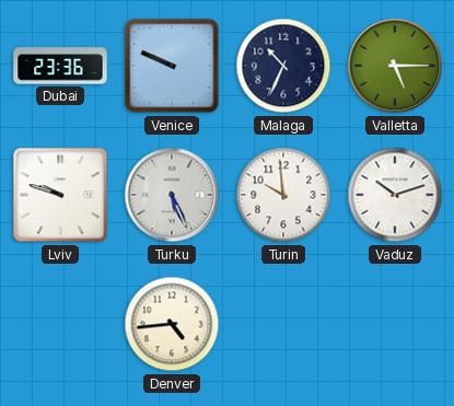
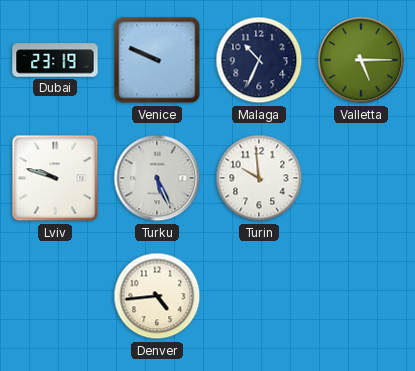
Dubai: 23:36 -> 23:19 (55, 60)
Vaduz: 10:12 -> none (395, 195)
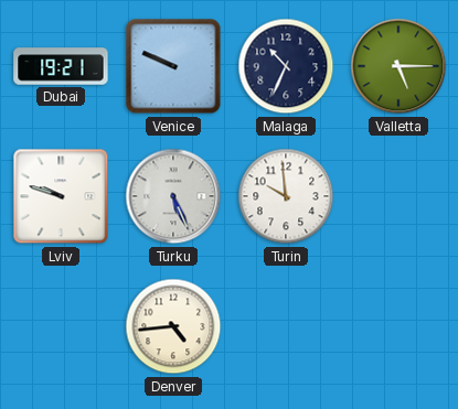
Dubai: 23:19 -> 19:21 (61, 66)
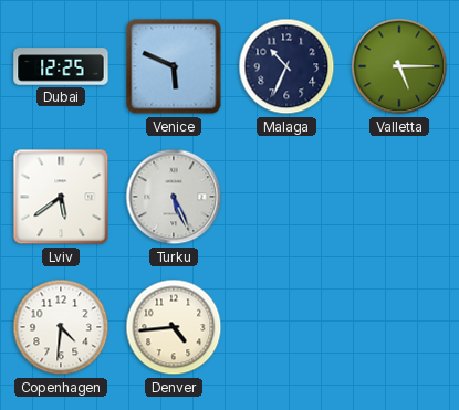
Dubai: 19:21 -> 12:25 (61, 66)
Venice: 9:49 -> 5:49 (174, 66)
Lviv: 9:48 -> 5:39 (61, 197)
Turin: 9:59 -> none (286, 196)
Copenhagen: none -> 4:31 (61, 327)
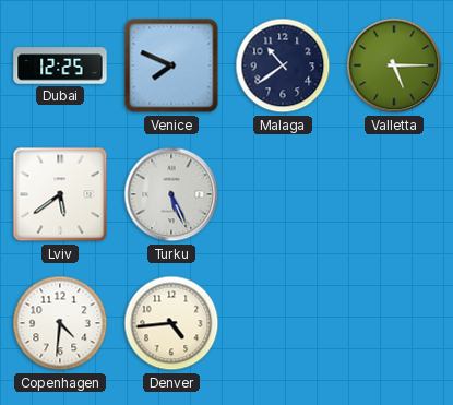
Venice: 5:49 -> 7:49 (171, 65)
Malaga: 10:34 -> 10:39 (283, 65)
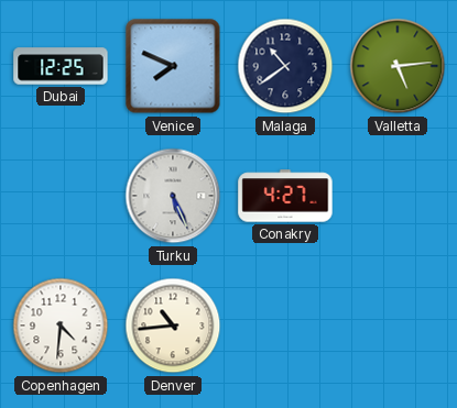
Valletta: 5:15 -> 5:14 (398, 66)
Lviv: 5:39 -> none (60, 194)
Conakry: none -> 4:27 (285, 196)
Denver: 4:44 -> 10:44 (173, 326)
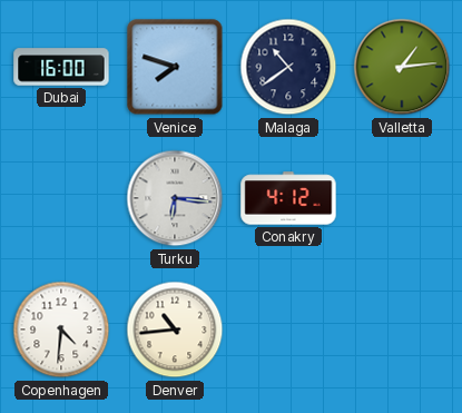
Dubai: 12:25 -> 16:00 (61, 67)
Venice: 7:49 -> 7:48 (175, 67)
Valletta: 5:14 -> 1:14 (402, 67)
Turku: 5:26 -> 6:16 (175, 198)
Conakry: 4:27 -> 4:12 (288, 198)
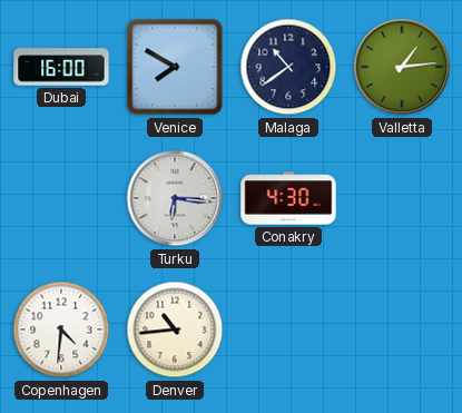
Venice: 7:48 -> 7:50 (175, 67)
Conakry: 4:12 -> 4:30 (288, 198)
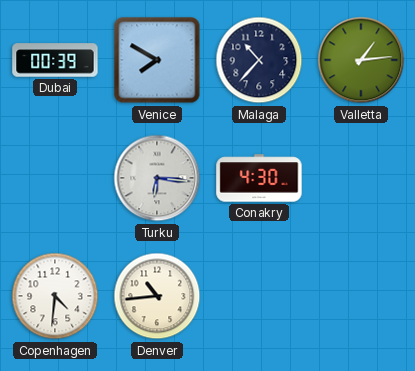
Dubai: 16:00 -> 00:39 (55, 60)
Malaga: 10:39 -> 10:37 (259, 60)
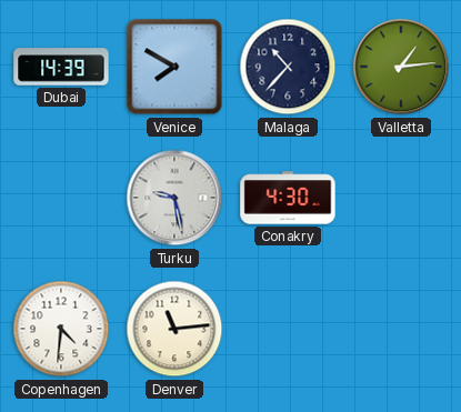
Dubai: 00:39 -> 14:39 (61, 67)
Turku: 6:16 -> 9:28 (174, 198)
Denver: 10:44 -> 11:14 (174, 329)
